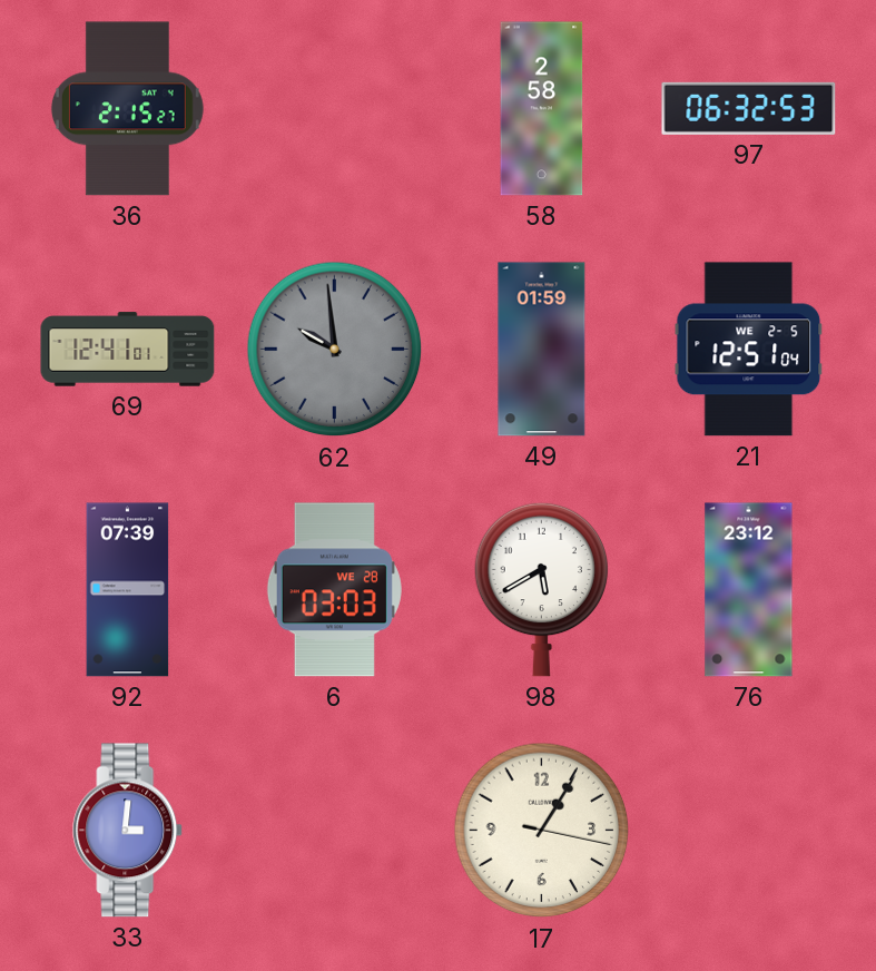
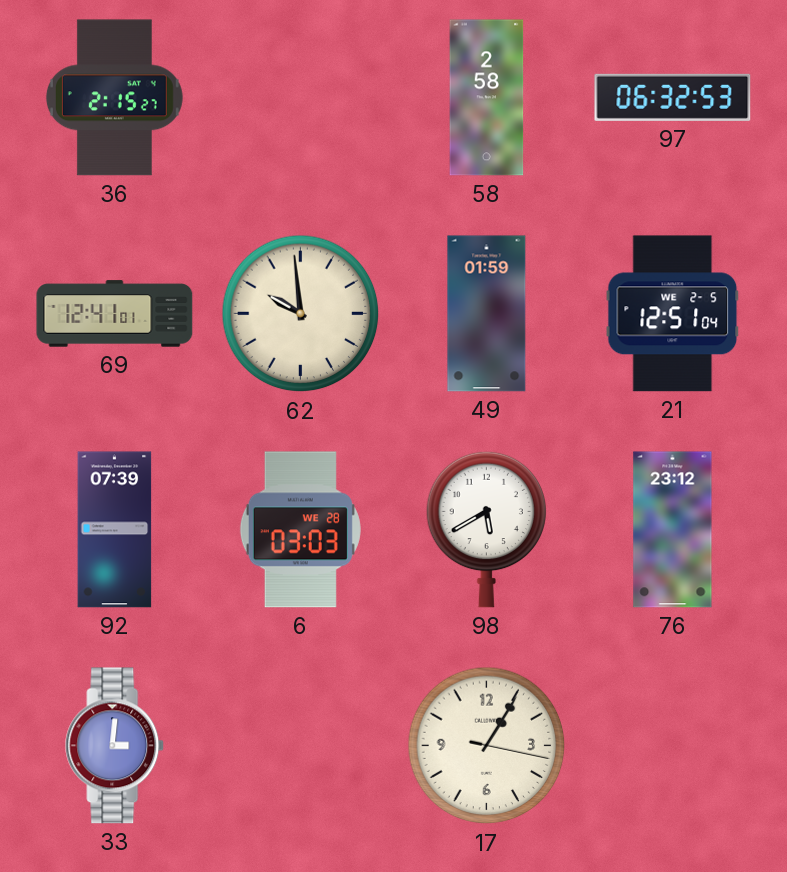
62 dial: grey -> cream (301, 314)
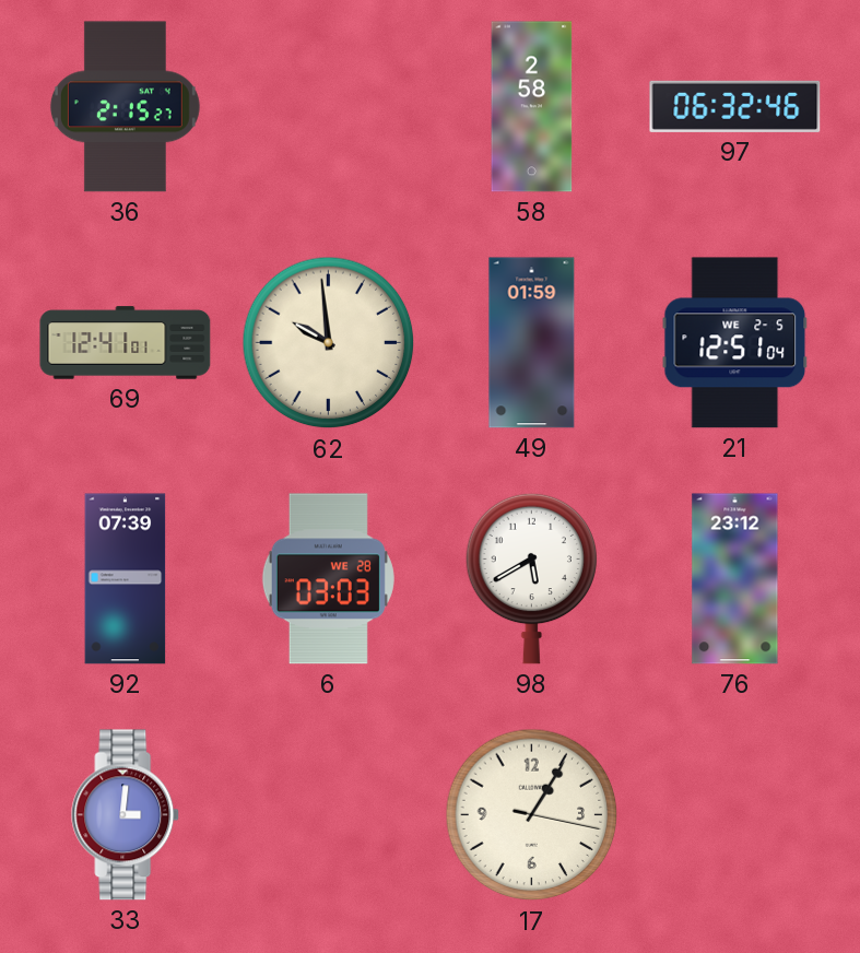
97: 06:32:53 -> 06:32:46 (735, 106)
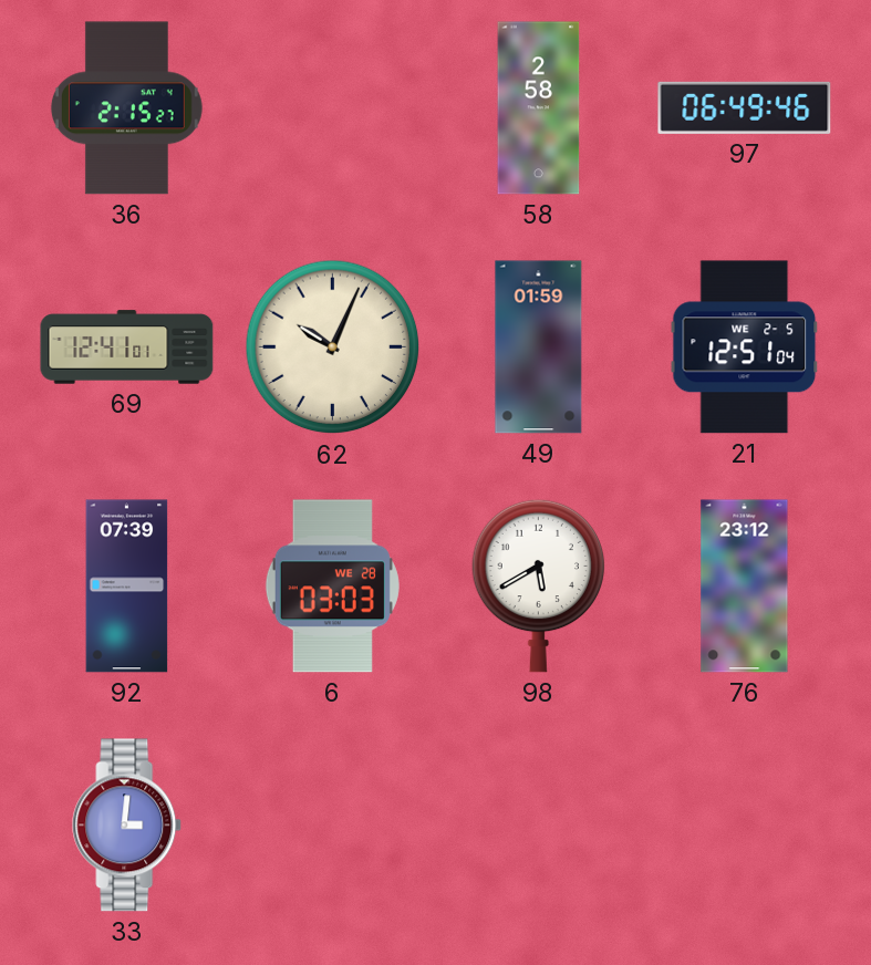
97: 06:32 -> 06:49 (745, 107)
62: 9:59 -> 10:04 (333, 347)
17: 1:05 -> none (532, 815)
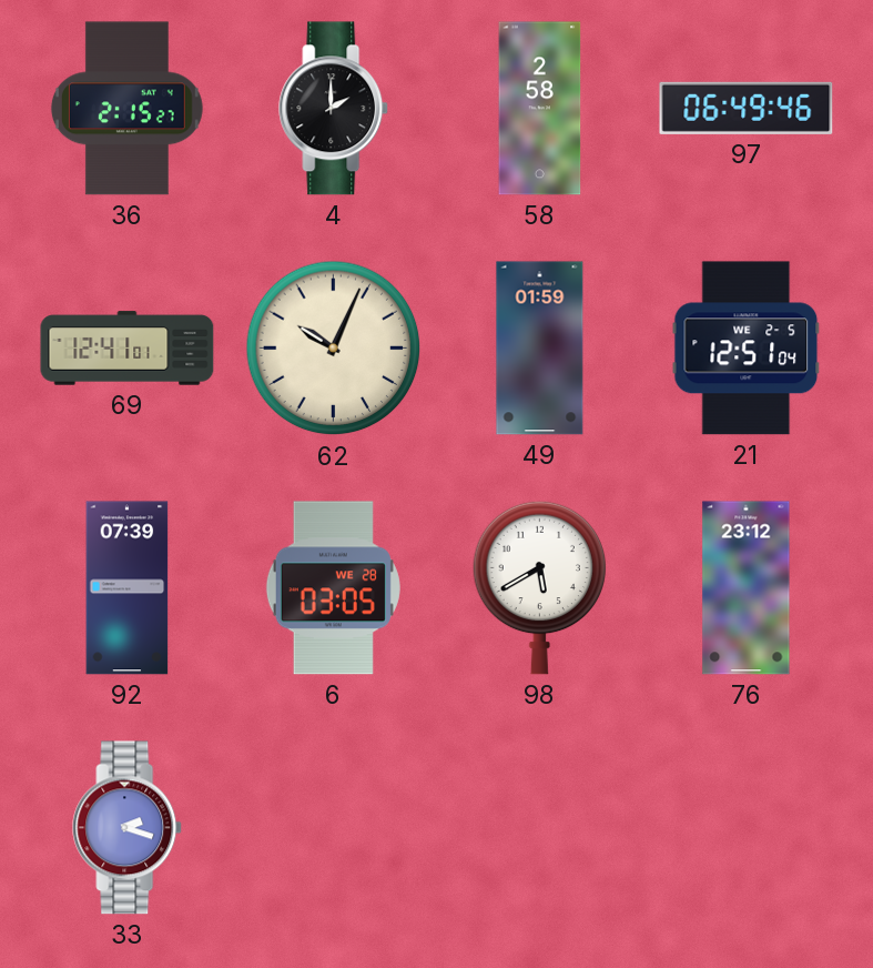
4: none -> 2:00 (334, 109)
6: 03:03 -> 03:05 (333, 588)
33: 3:01 -> 2:18 (128, 828)
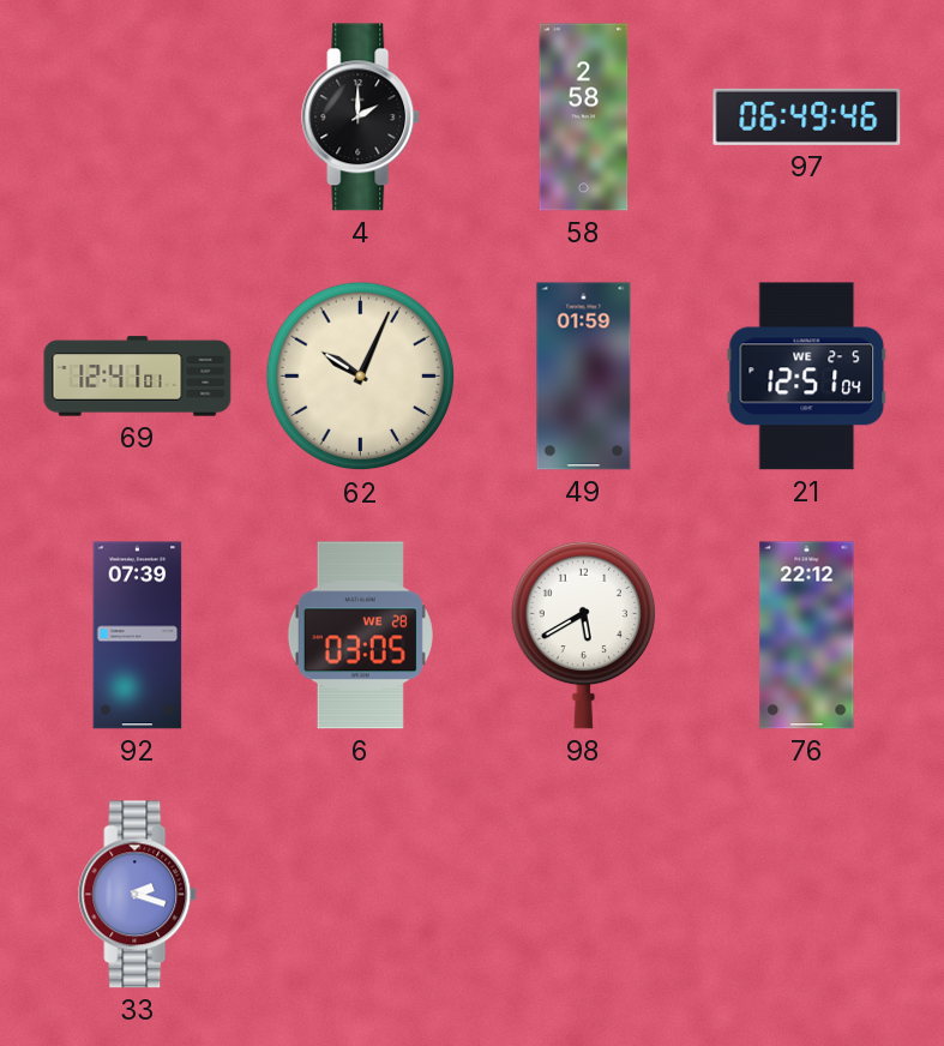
36: 2:15 -> none (126, 109)
76: 23:12 -> 22:12 (807, 636)
